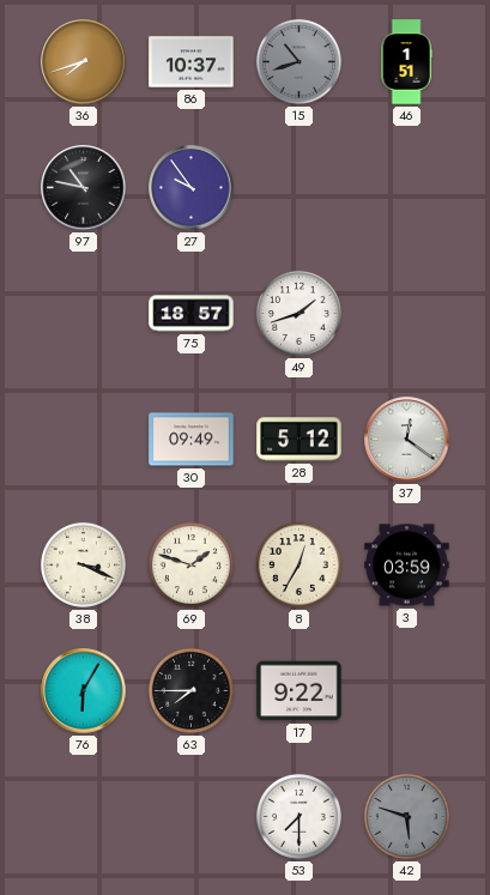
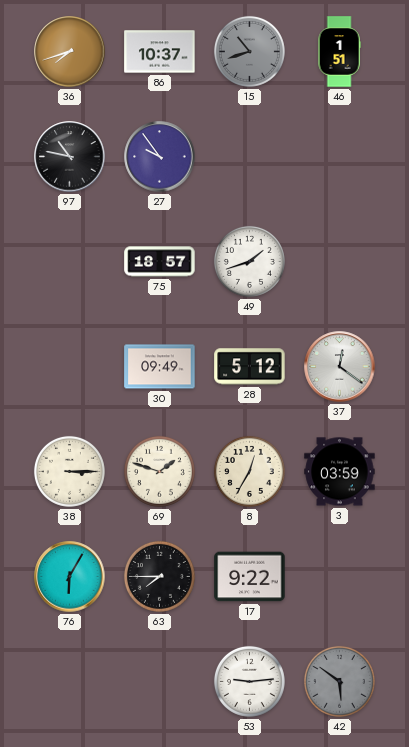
38: 3:19 -> 3:15 (69, 471)
53: 7:30 -> 9:14 (249, 681)
42: 5:48 -> 5:51 (339, 681)
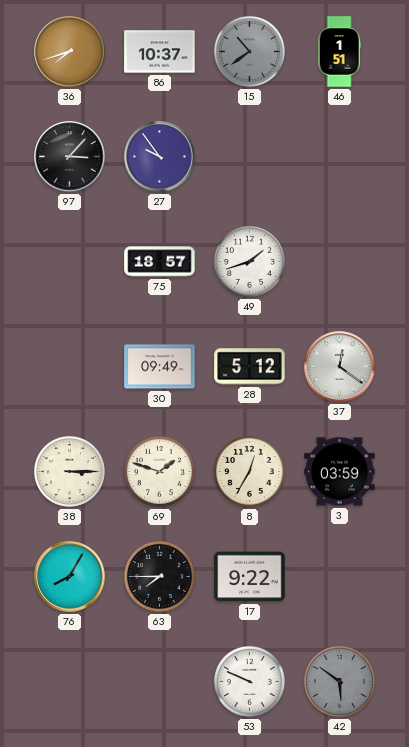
15: 10:42 -> 10:39 (249, 51)
97: 10:47 -> 3:07 (70, 157)
76: 6:05 -> 8:05 (70, 577)
53: 9:14 -> 9:49 (249, 681)
